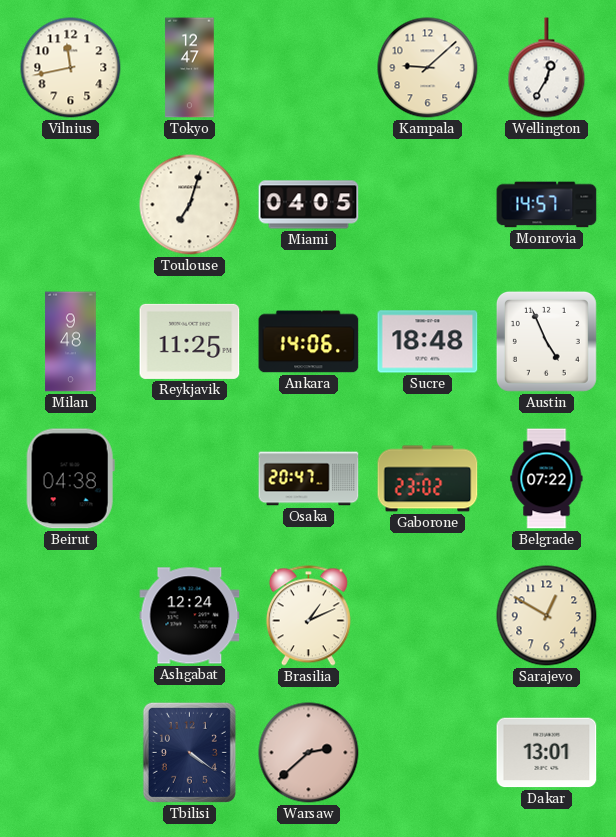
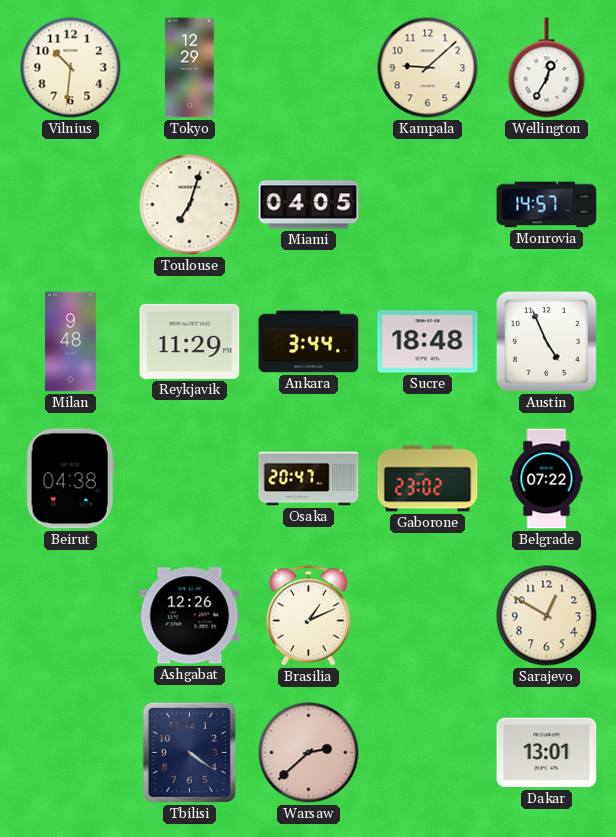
Vilnius: 11:43 -> 10:31 (71, 68)
Tokyo: 12:47 -> 12:29 (190, 68)
Reykjavik: 11:25 -> 11:29 (190, 341)
Ankara: 14:06 -> 3:44 (309, 342)
Ashgabat: 12:24 -> 12:26 (190, 616)
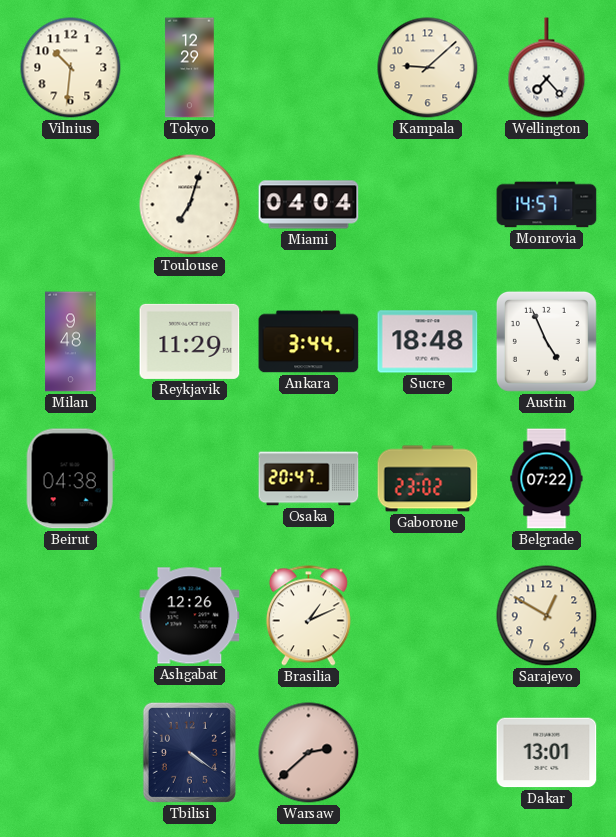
Wellington: 12:35 -> 7:23 (547, 68)
Miami: 04:05 -> 04:04 (309, 205)
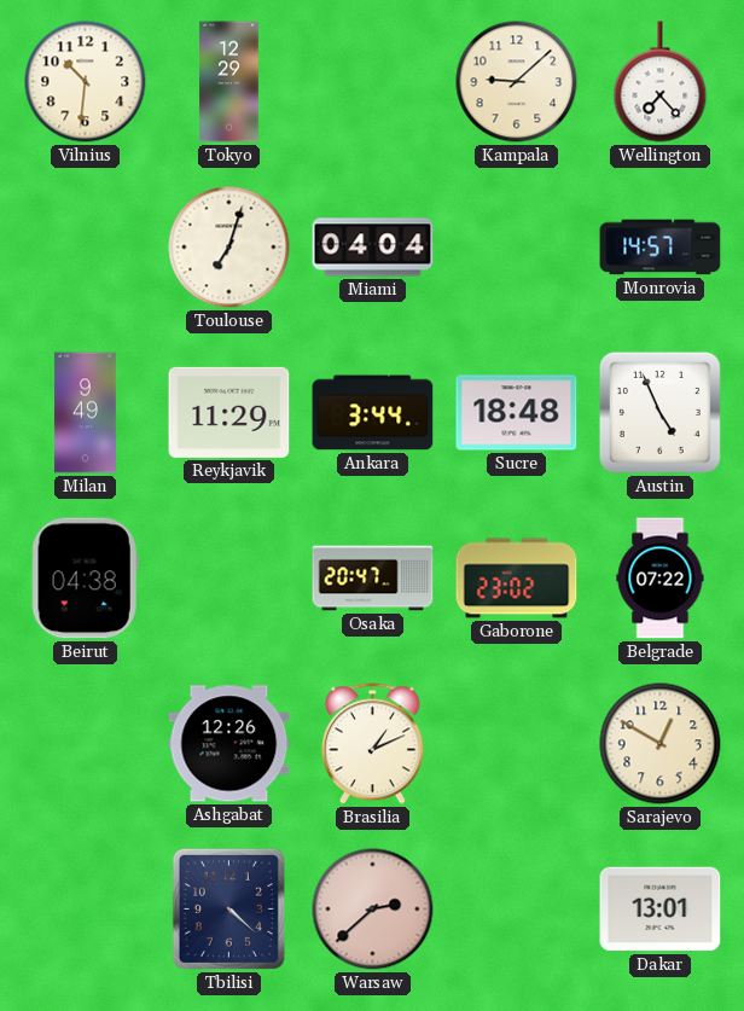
Milan: 9:48 -> 9:49 (86, 413)
Tbilisi: 4:21 -> 4:22 (228, 908)
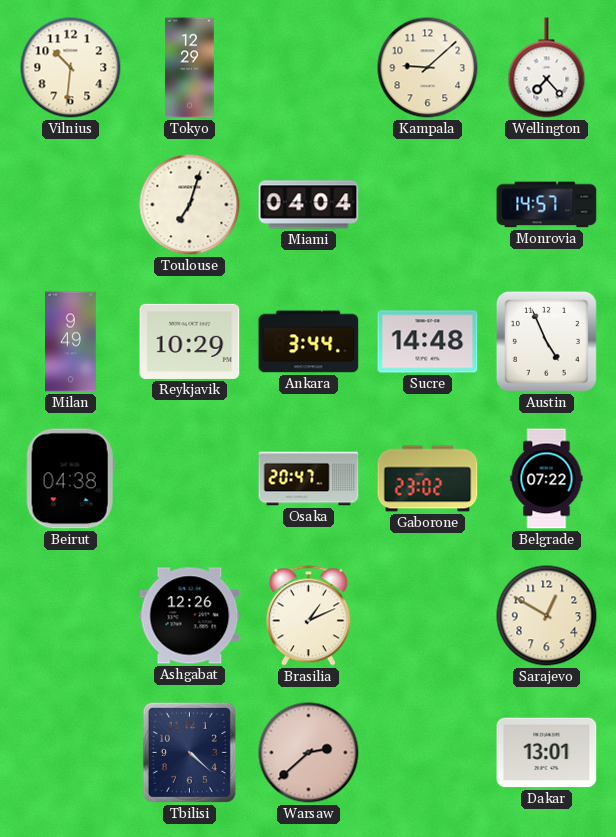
Reykjavik: 11:29 -> 10:29 (190, 341)
Sucre: 18:48 -> 14:48 (428, 342)
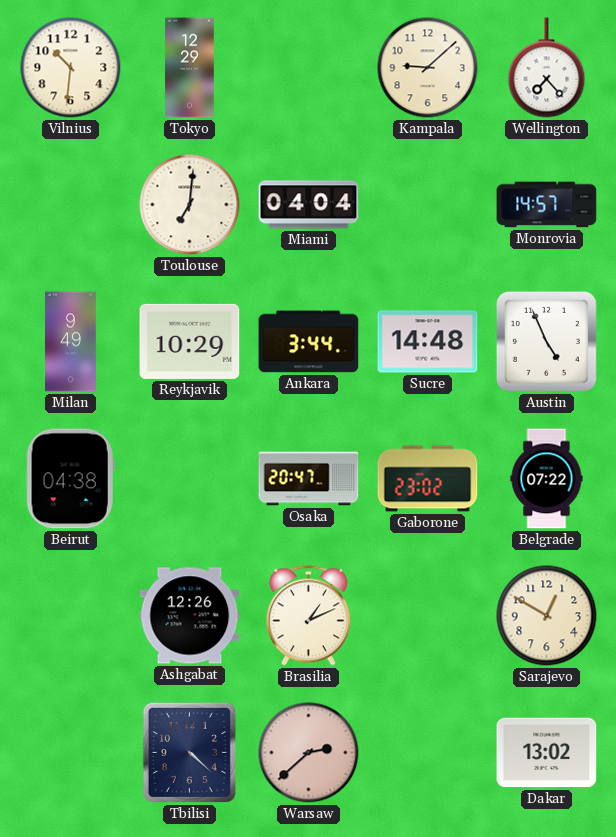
Toulouse: 7:03 -> 7:01 (190, 205)
Dakar: 13:01 -> 13:02 (547, 753)
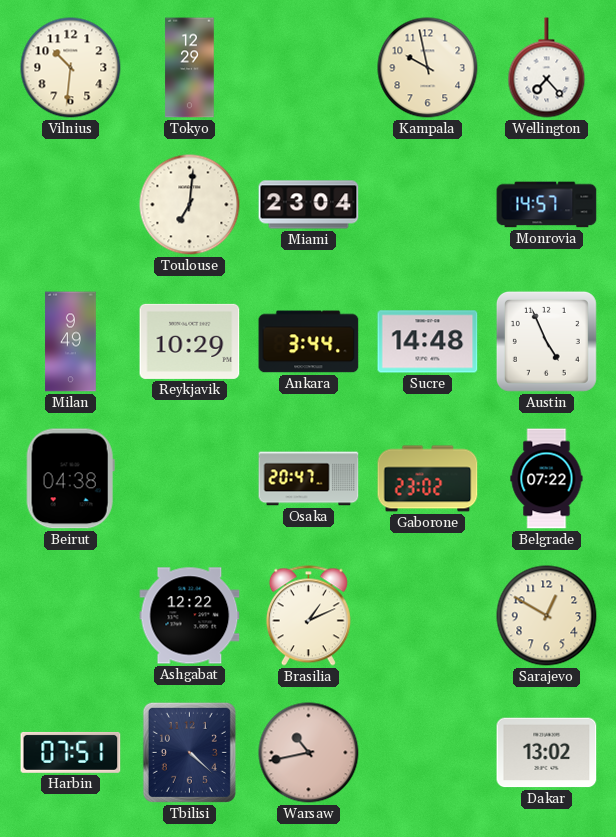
Kampala: 9:08 -> 9:58 (428, 68)
Miami: 04:04 -> 23:04 (309, 205)
Ashgabat: 12:26 -> 12:22 (190, 616)
Harbin: none -> 07:51 (71, 752)
Warsaw: 2:38 -> 10:43 (309, 753)
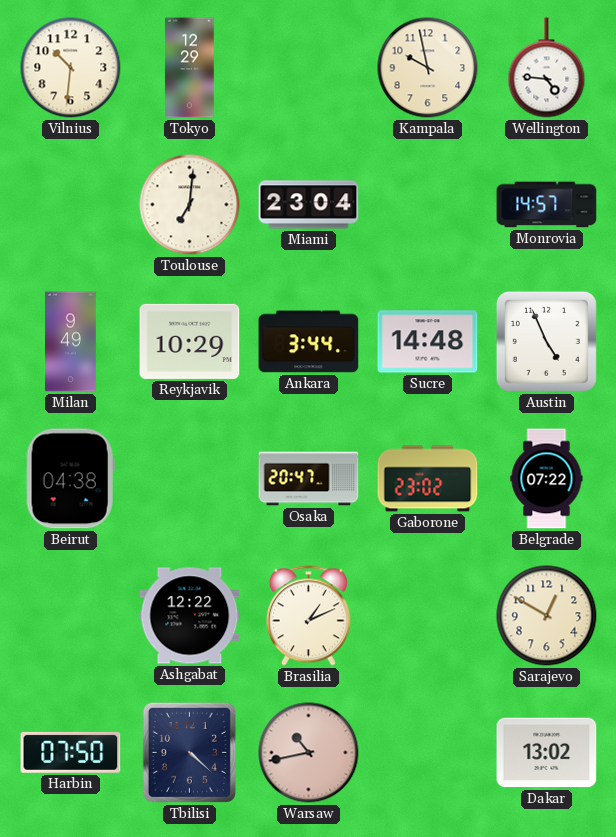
Wellington: 7:23 -> 4:46 (547, 68)
Harbin: 07:51 -> 07:50 (71, 752)
